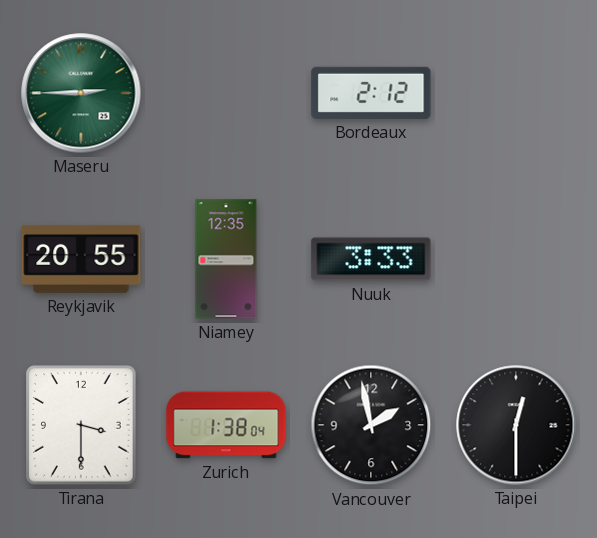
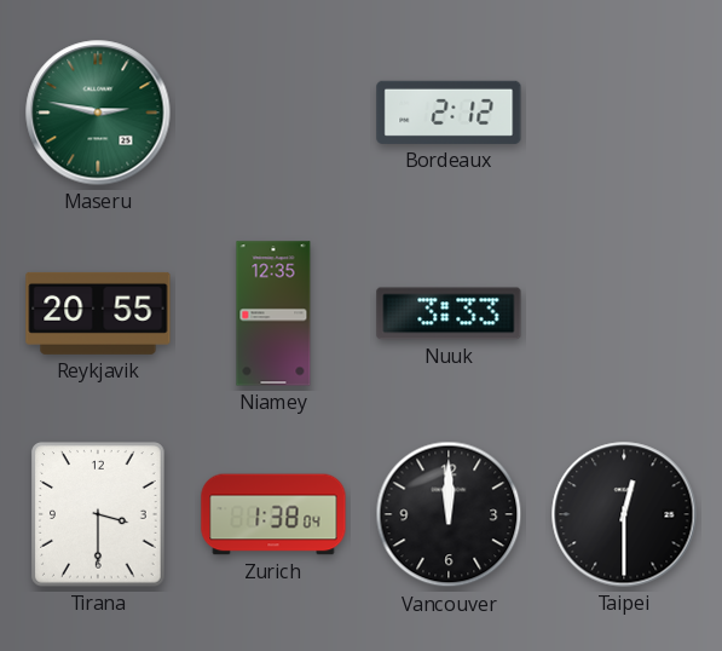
Maseru: 2:45 -> 2:47 (98, 113)
Vancouver: 1:58 -> 12:00 (449, 514)
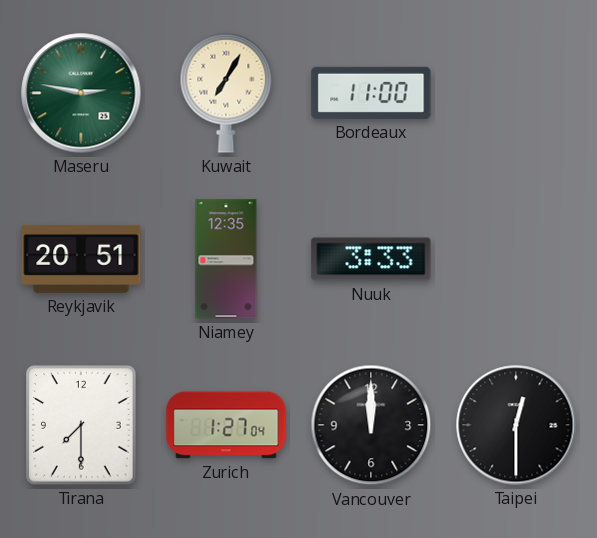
Kuwait: none -> 7:05 (226, 93)
Bordeaux: 2:12 -> 11:00 (371, 93)
Reykjavik: 20:55 -> 20:51 (81, 259)
Tirana: 3:30 -> 7:30 (81, 425)
Zurich: 1:38 -> 1:27 (226, 425)
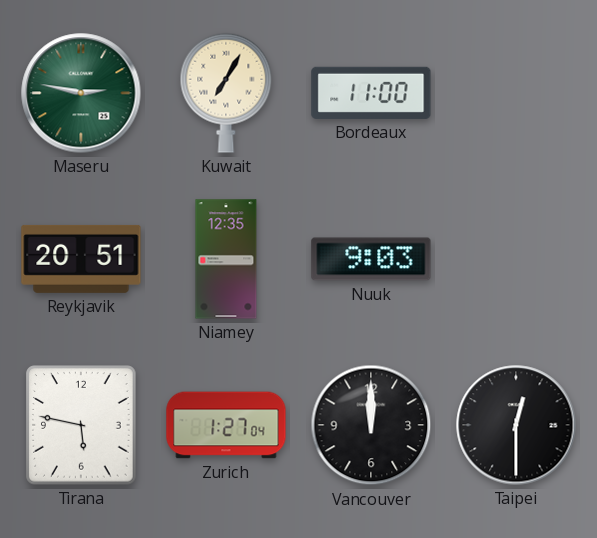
Nuuk: 3:33 -> 9:03 (371, 259)
Tirana: 7:30 -> 5:47 (81, 425)
